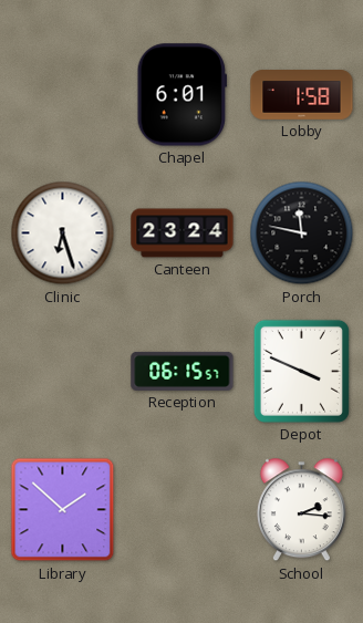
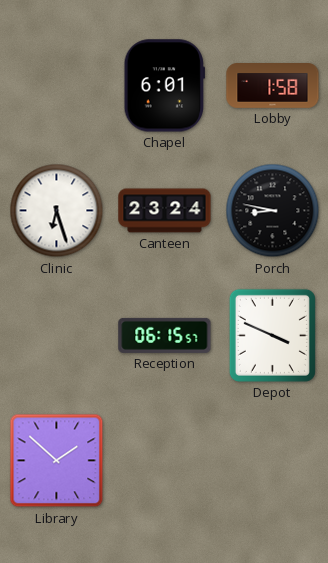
Porch: 11:47 -> 8:47 (273, 211)
School: 2:16 -> none (301, 510)
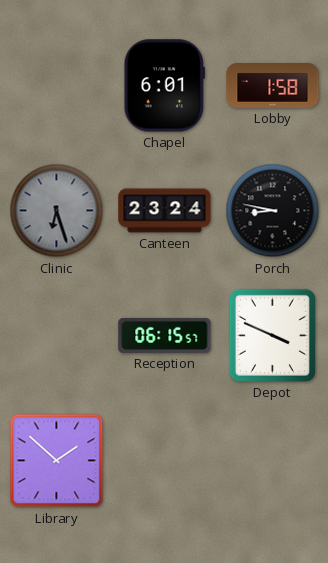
Clinic dial: white -> grey (57, 211)
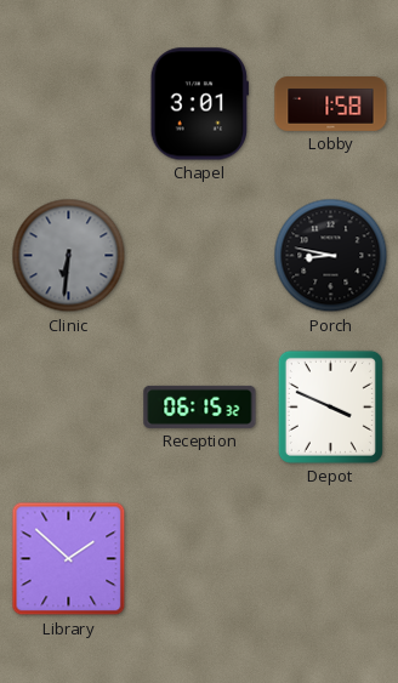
Chapel: 6:01 -> 3:01 (199, 104)
Clinic: 6:27 -> 6:31 (69, 256)
Canteen: 23:24 -> none (165, 211)
Reception: 06:15:57 -> 06:15:32 (200, 406)
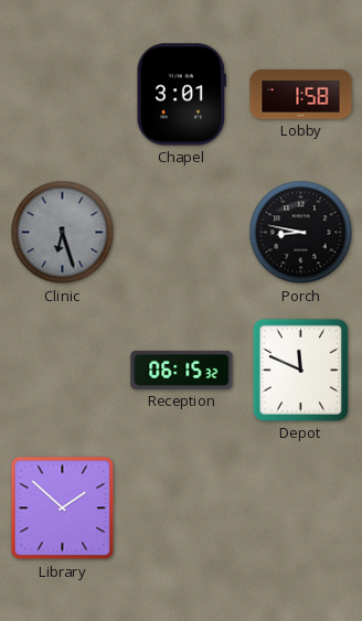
Clinic: 6:31 -> 6:27 (63, 233)
Depot: 3:49 -> 11:49 (300, 370)
